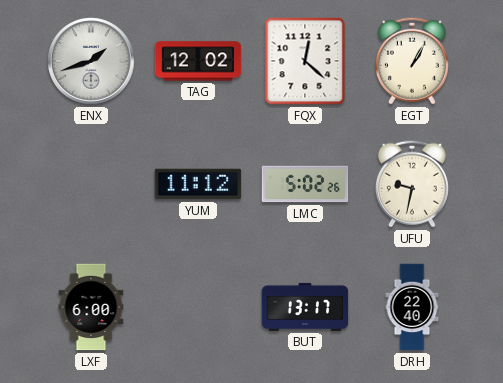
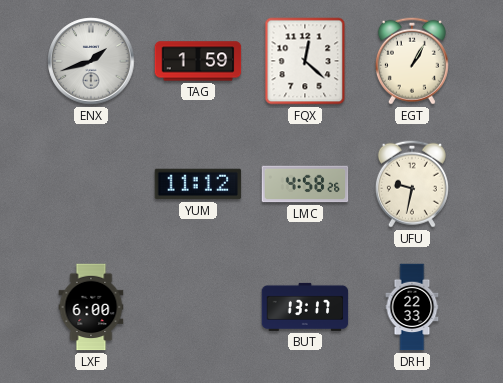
TAG: 12:02 -> 1:59 (198, 61)
LMC: 5:02 -> 4:58 (305, 184)
DRH: 22:40 -> 22:33 (412, 307)
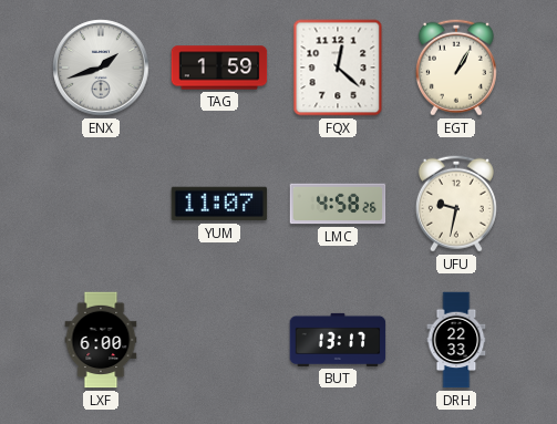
YUM: 11:12 -> 11:07 (219, 204)
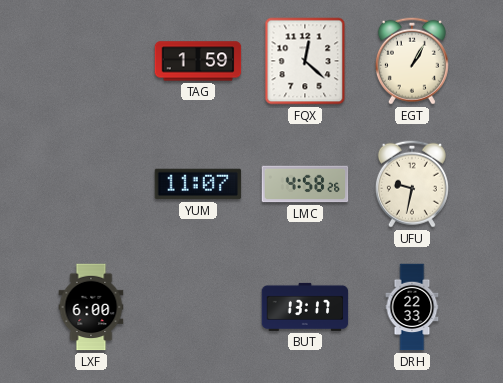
ENX: 1:42 -> none (101, 68)
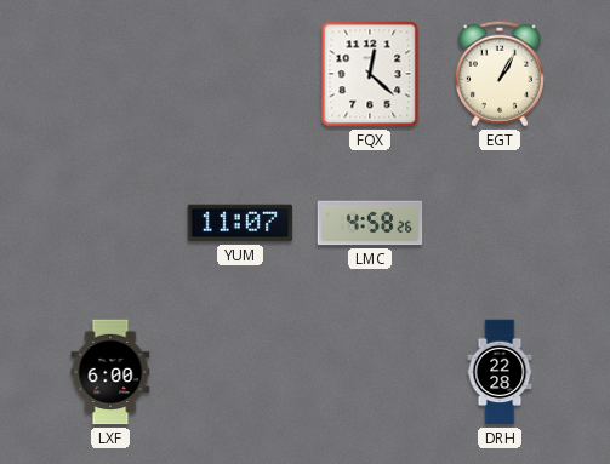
TAG: 1:59 -> none (198, 61)
UFU: 9:32 -> none (412, 184)
BUT: 13:17 -> none (305, 307)
DRH: 22:33 -> 22:28 (500, 372)
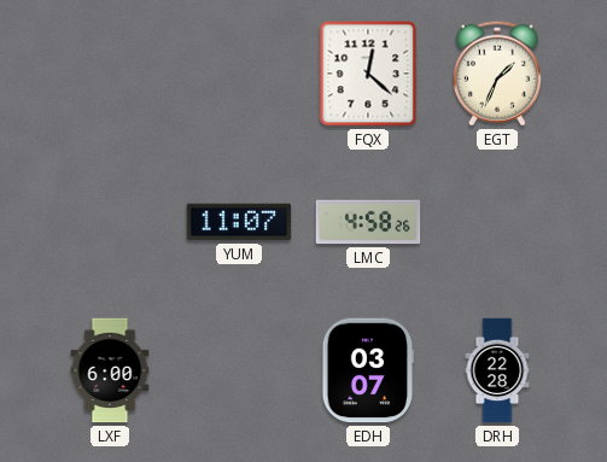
EGT: 1:05 -> 1:34 (497, 74)
EDH: none -> 03:07 (368, 370)
